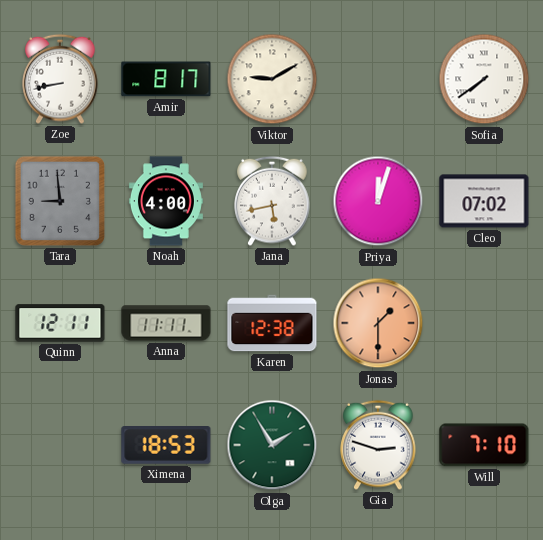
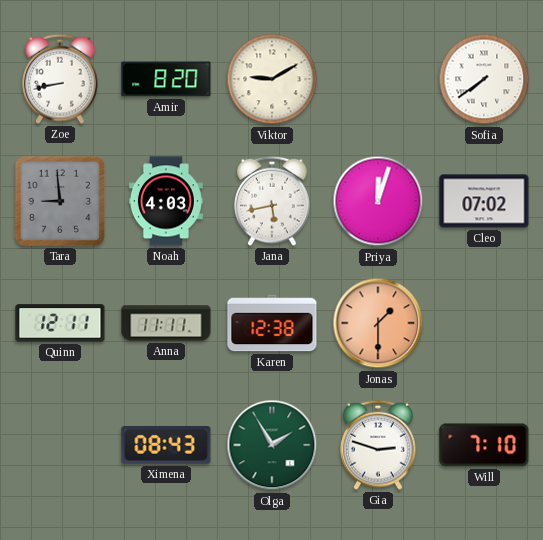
Amir: 8:17 -> 8:20 (166, 79)
Noah: 4:00 -> 4:03 (166, 201)
Ximena: 18:53 -> 08:43 (166, 446)
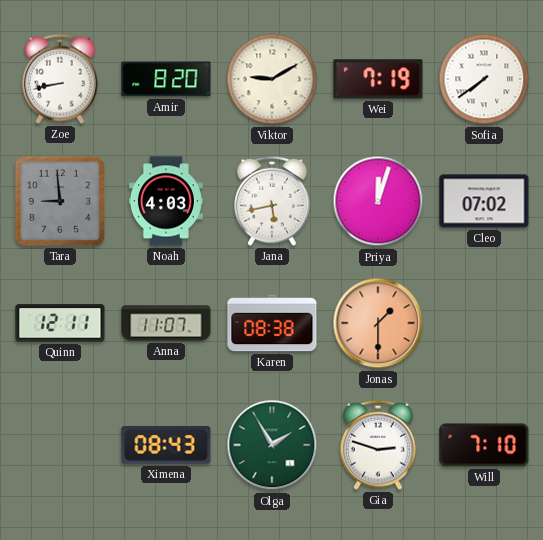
Wei: none -> 7:19 (378, 79)
Anna: 11:11 -> 11:07 (166, 323)
Karen: 12:38 -> 08:38 (272, 323)
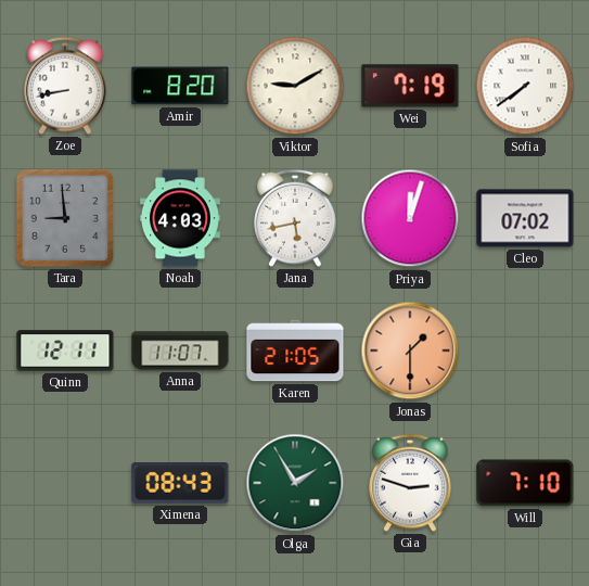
Karen: 08:38 -> 21:05 (295, 351)
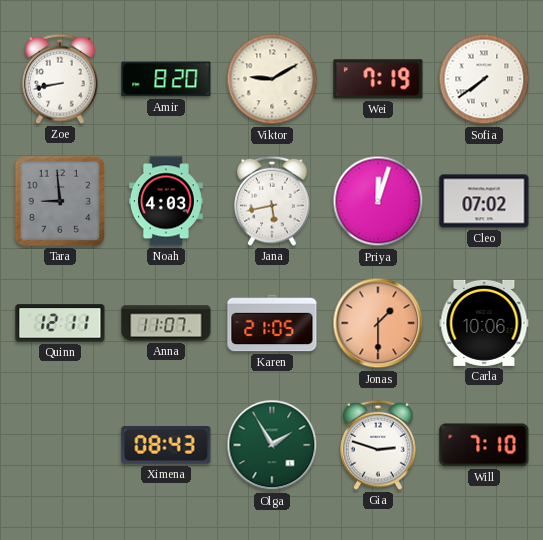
Carla: none -> 10:06 (484, 323)
